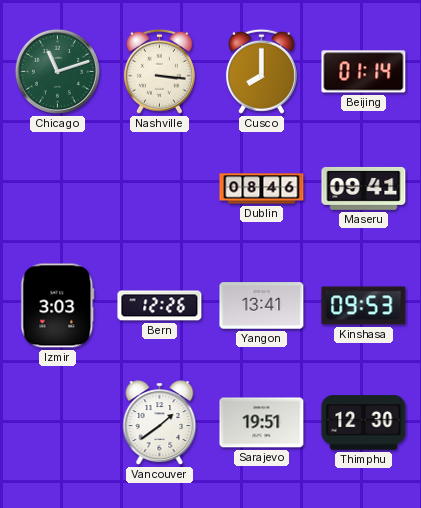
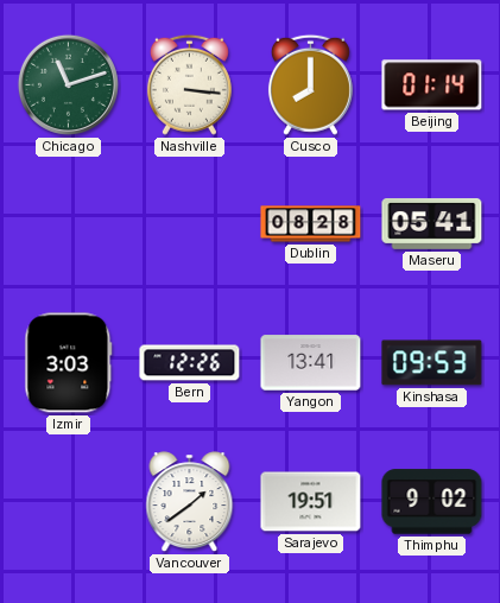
Dublin: 08:46 -> 08:28 (311, 224)
Maseru: 09:41 -> 05:41 (432, 223)
Thimphu: 12:30 -> 9:02 (432, 502)
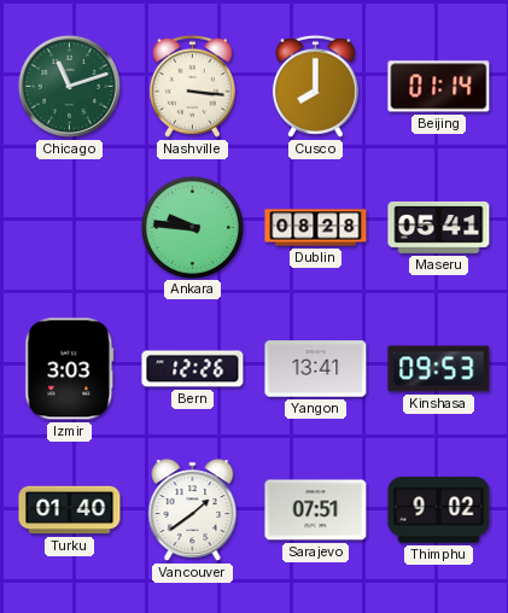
Ankara: none -> 9:46 (192, 227)
Turku: none -> 01:40 (70, 510)
Sarajevo: 19:51 -> 07:51 (316, 510)
